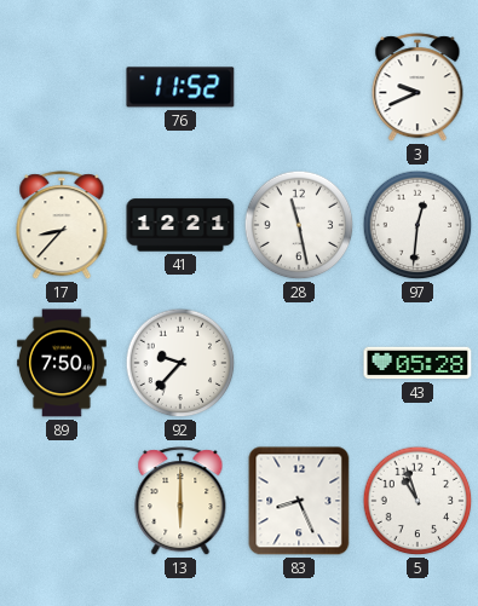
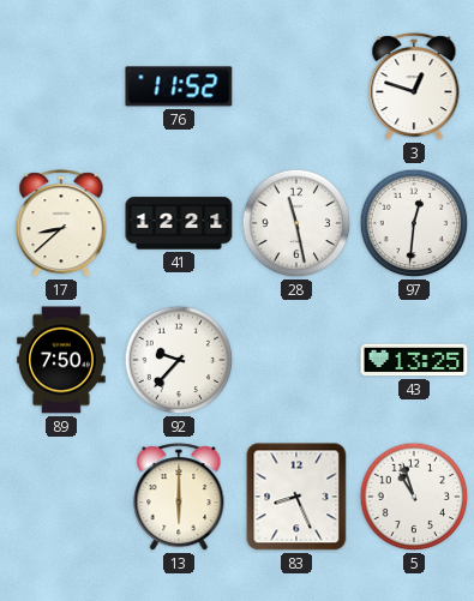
3: 9:41 -> 12:48 (414, 88)
17: 8:37 -> 8:38 (61, 224)
43: 05:28 -> 13:25 (414, 360)
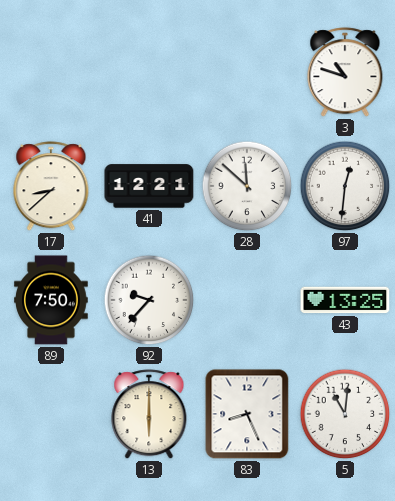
76: 11:52 -> none (179, 86)
3: 12:48 -> 10:48 (345, 73)
28: 11:28 -> 11:52 (247, 186)
5: 10:57 -> 11:01 (345, 414)
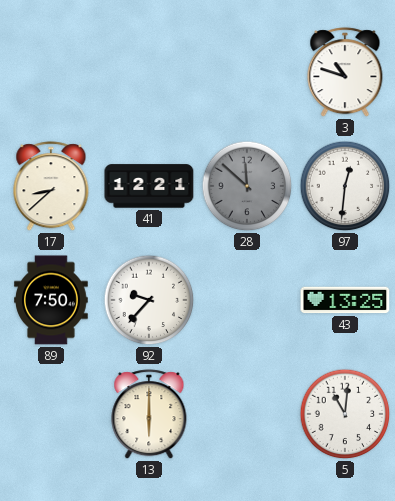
28 dial: white -> grey (247, 186)
83: 8:26 -> none (247, 414)
